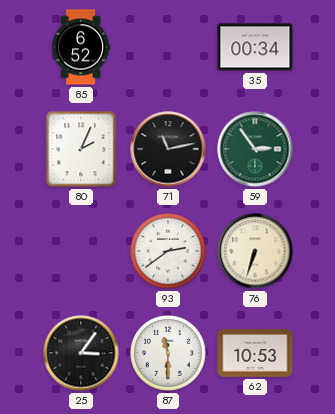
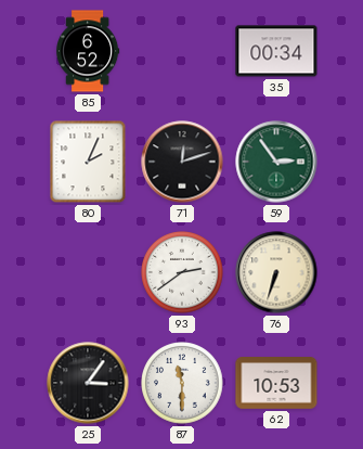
71: 11:13 -> 12:12 (182, 162)
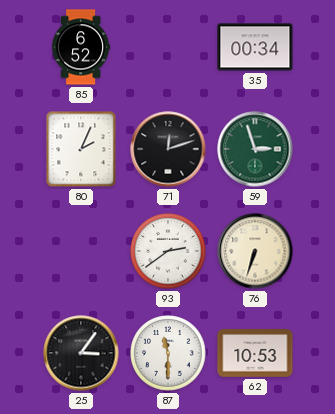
59: 2:54 -> 2:57 (255, 149)
